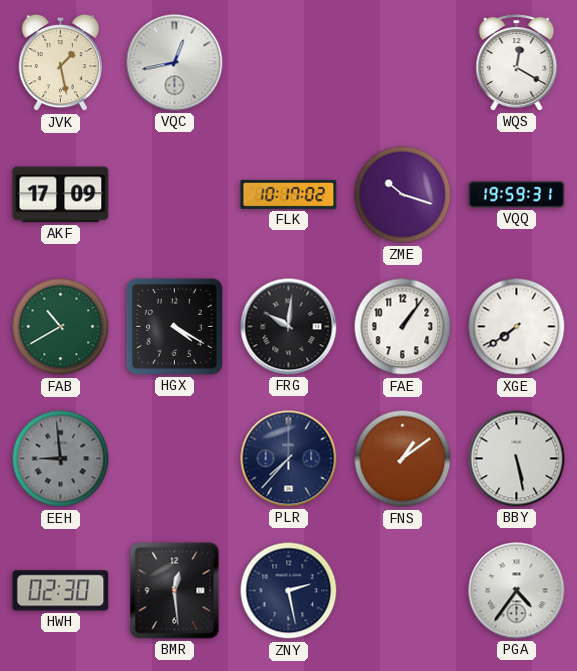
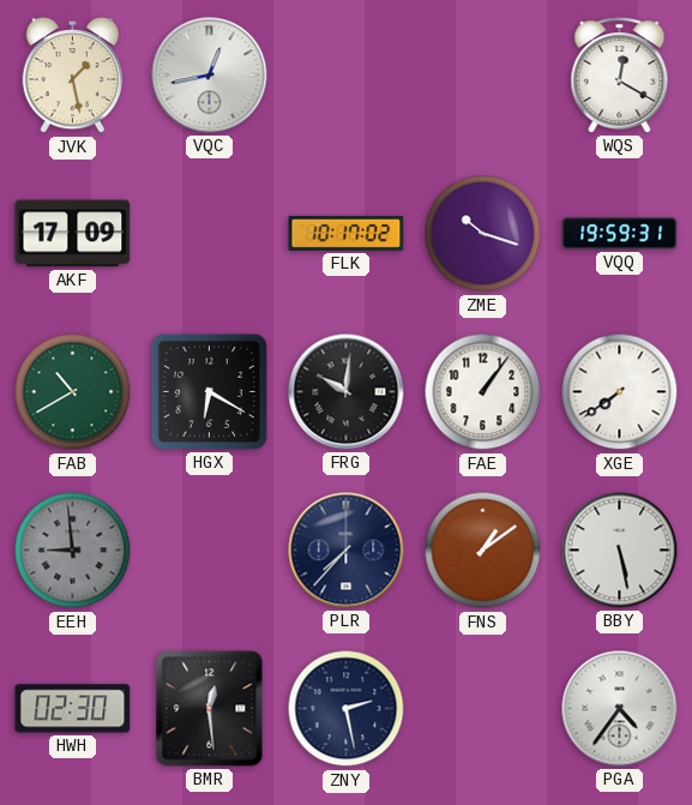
HGX: 4:20 -> 6:20 (209, 391)
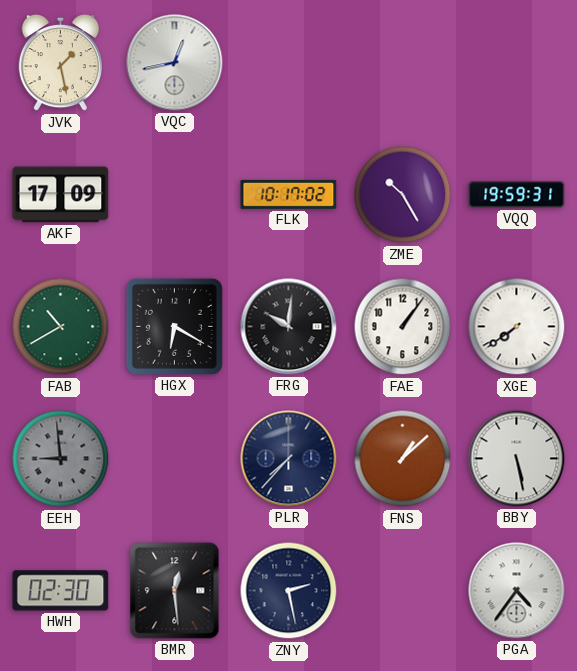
WQS: 12:20 -> none (620, 76)
ZME: 10:18 -> 10:25 (403, 195)
FNS: 1:09 -> 1:08 (403, 459)
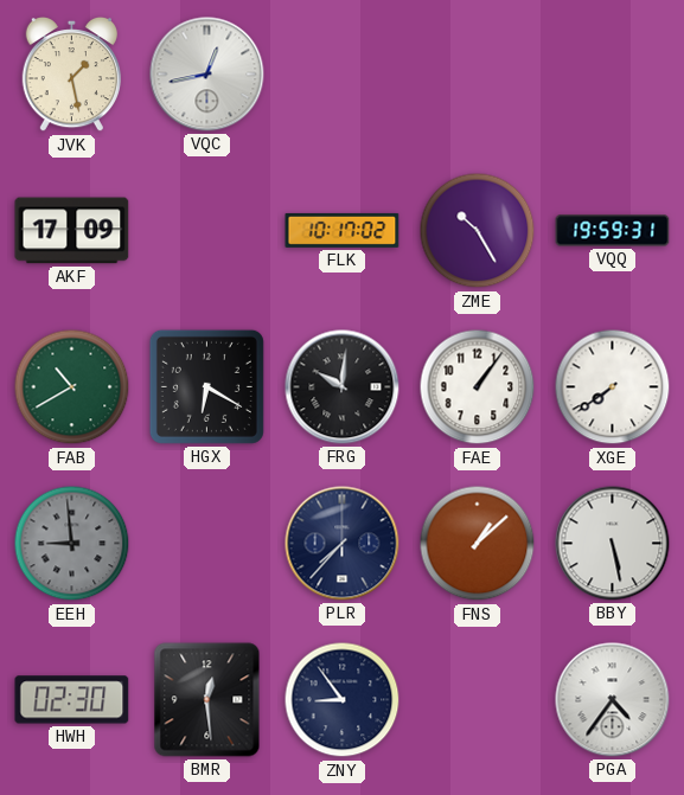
ZNY: 2:28 -> 8:54 (343, 700)
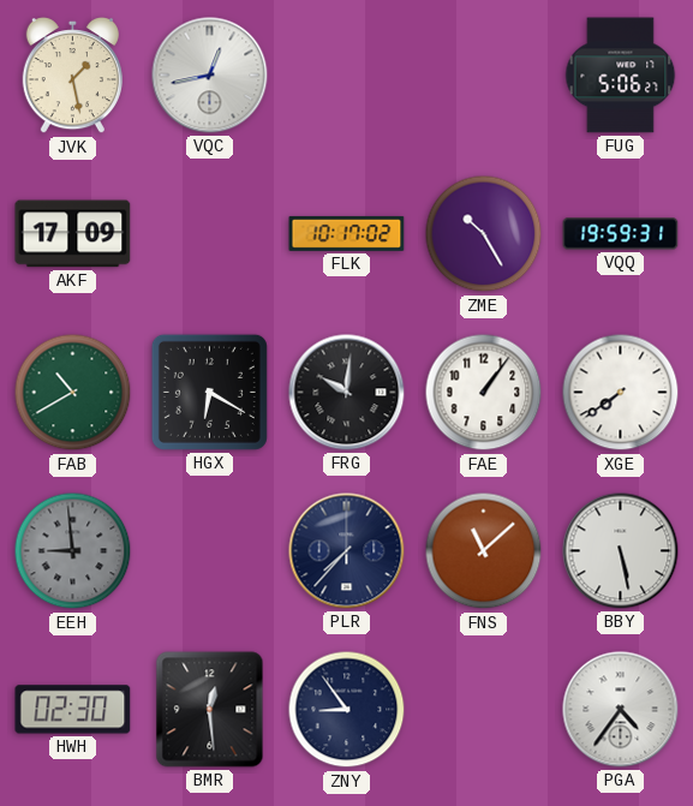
FUG: none -> 5:06 (621, 76)
FNS: 1:08 -> 11:08 (484, 551)
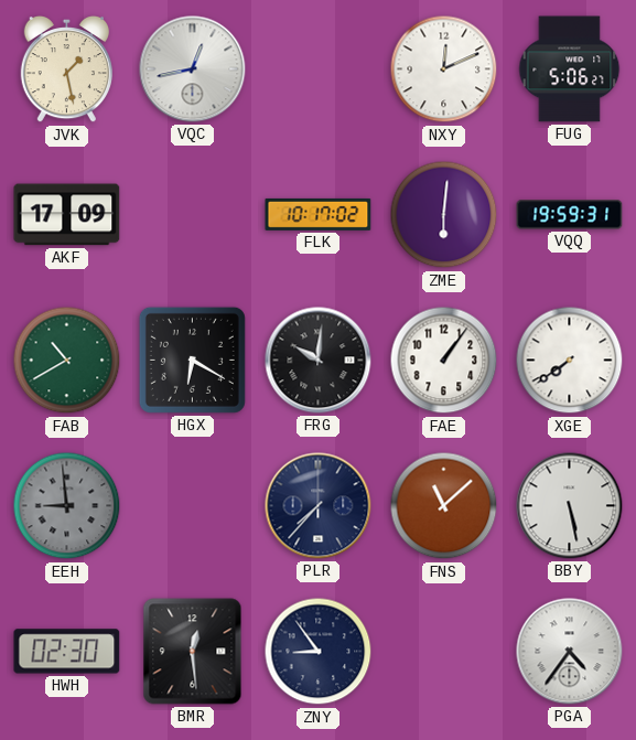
NXY: none -> 12:11 (444, 69)
ZME: 10:25 -> 6:01 (444, 215)
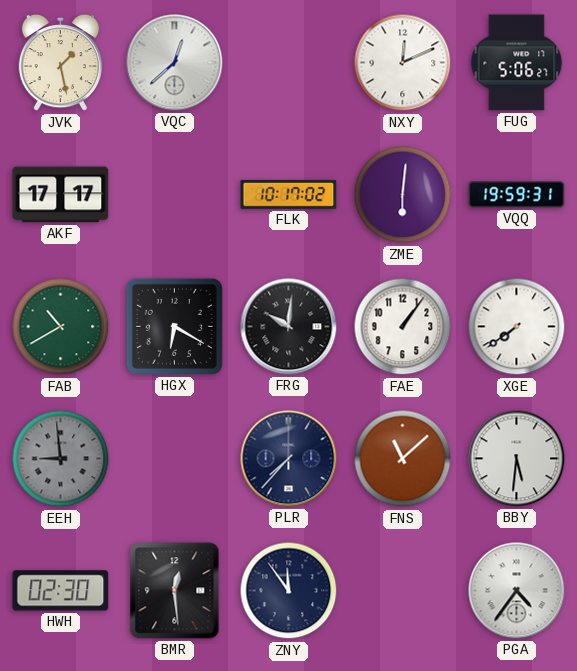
VQC: 12:43 -> 12:38 (175, 63)
AKF: 17:09 -> 17:17 (61, 195)
BBY: 5:28 -> 5:31 (517, 459)
ZNY: 8:54 -> 11:54 (289, 591)
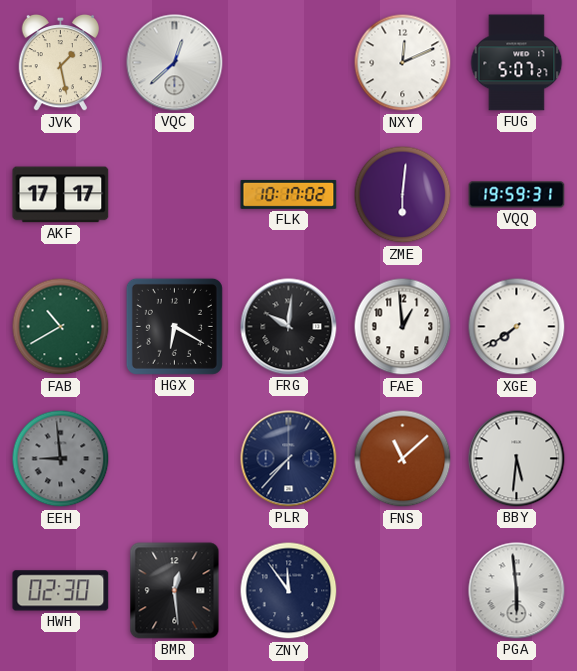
FUG: 5:06 -> 5:07 (517, 63)
FAE: 1:06 -> 12:59 (403, 327)
PGA: 4:36 -> 5:59 (517, 591)
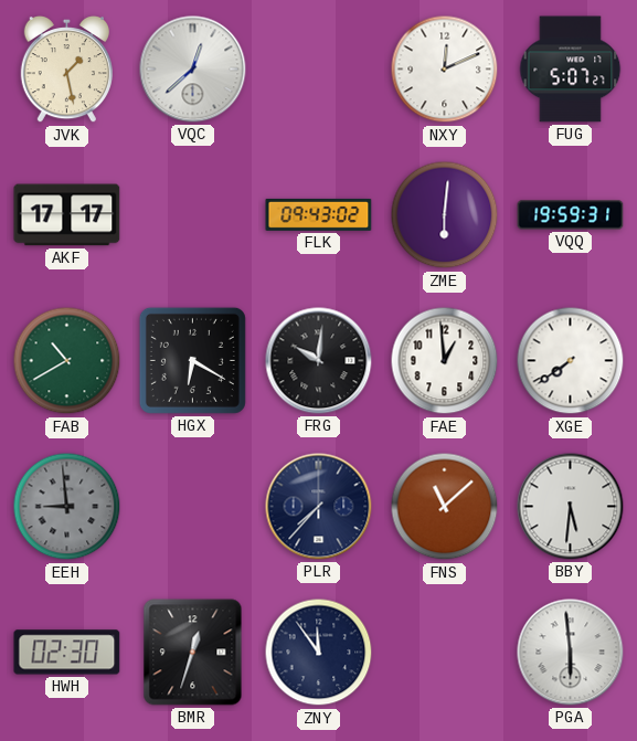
FLK: 10:17 -> 09:43 (319, 214)
BMR: 12:29 -> 12:33 (193, 653)
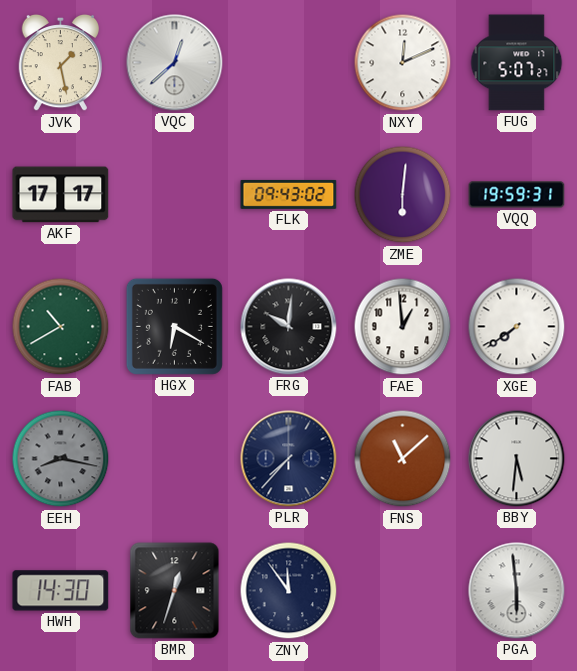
EEH: 8:59 -> 8:17 (61, 459)
HWH: 02:30 -> 14:30 (61, 591)
